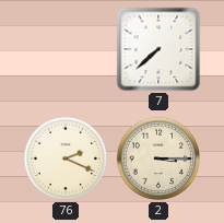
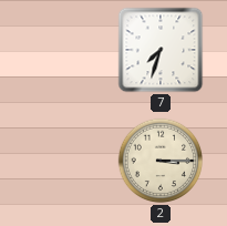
7: 7:38 -> 7:33 (161, 50)
76: 2:19 -> none (66, 159)
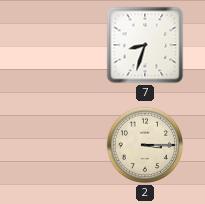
7: 7:33 -> 8:33 (145, 45)
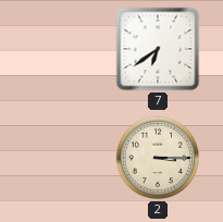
7: 8:33 -> 6:39 (158, 49)
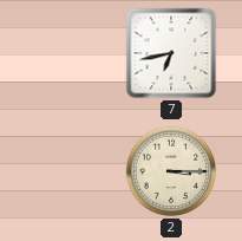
7: 6:39 -> 6:43 (171, 53)
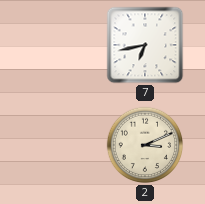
2: 3:15 -> 3:11 (145, 145)
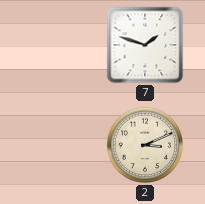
7: 6:43 -> 1:48 (145, 45)
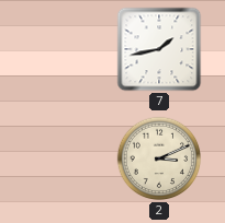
7: 1:48 -> 1:43 (159, 49)
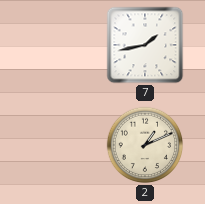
2: 3:11 -> 1:11 (145, 145)
